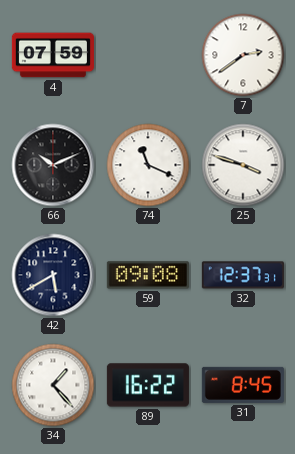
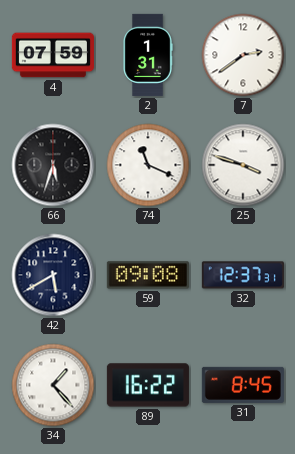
2: none -> 1:31 (148, 55)
66: 10:11 -> 5:33 (53, 165)
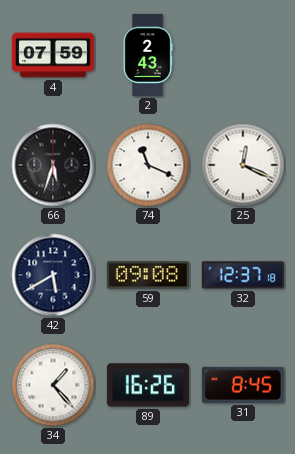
2: 1:31 -> 2:43 (148, 55)
7: 2:39 -> none (243, 55)
25: 3:48 -> 12:19 (243, 165)
32: 12:37:31 -> 12:37:18 (243, 275)
89: 16:22 -> 16:26 (148, 385)
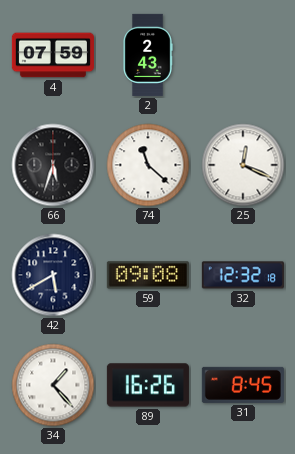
74: 11:19 -> 11:22 (148, 165)
32: 12:37 -> 12:32 (243, 275)
